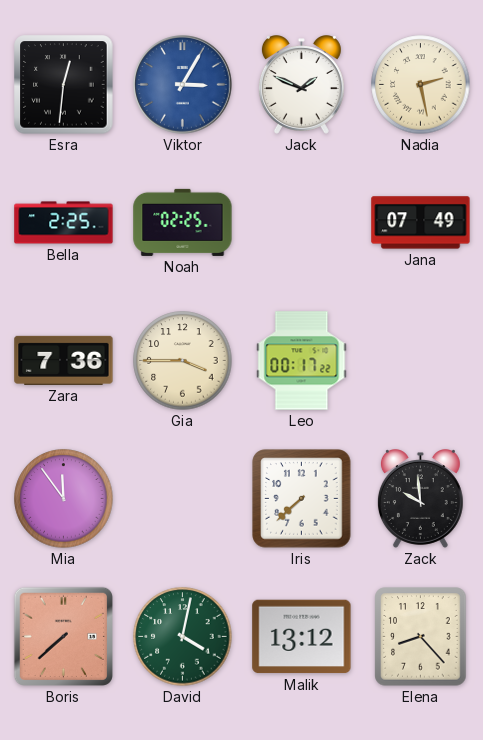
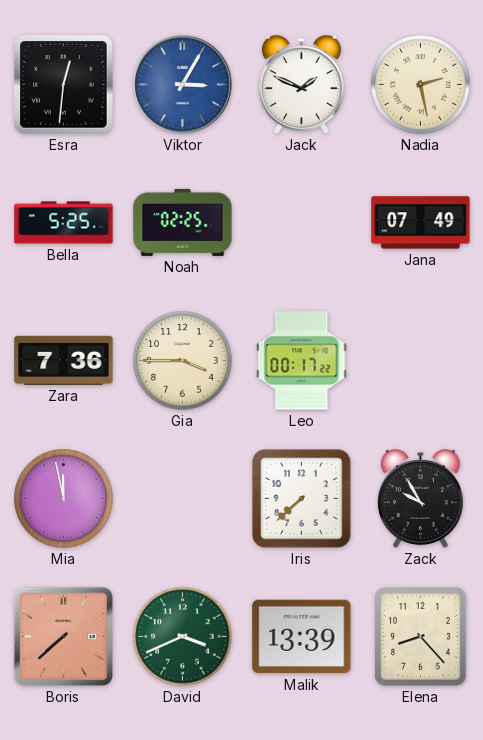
Bella: 2:25 -> 5:25 (64, 223)
Mia: 11:54 -> 11:58 (64, 499)
Zack: 9:59 -> 9:55 (420, 499)
David: 4:02 -> 3:41 (183, 637)
Malik: 13:12 -> 13:39 (302, 637)
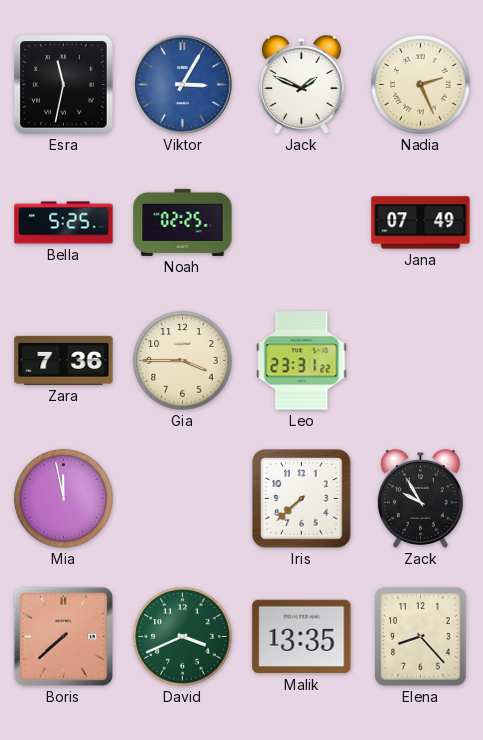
Esra: 12:31 -> 11:32 (64, 85)
Nadia: 2:28 -> 2:26 (421, 85)
Leo: 00:17 -> 23:31 (302, 361)
Malik: 13:39 -> 13:35 (302, 637)
